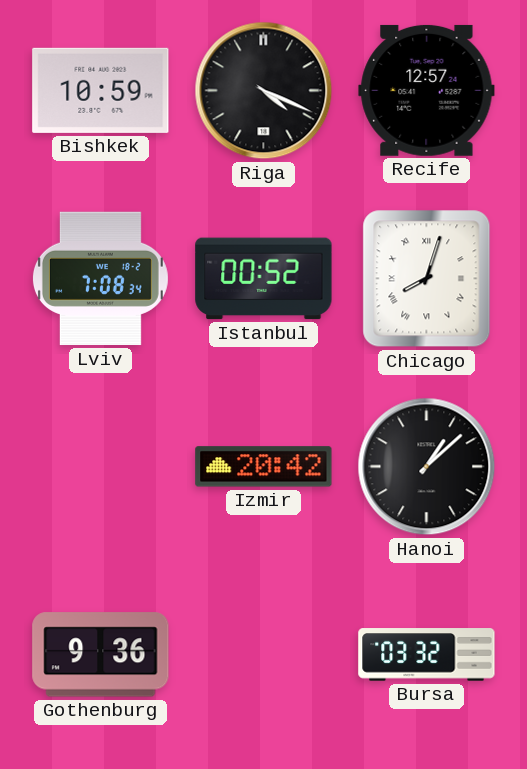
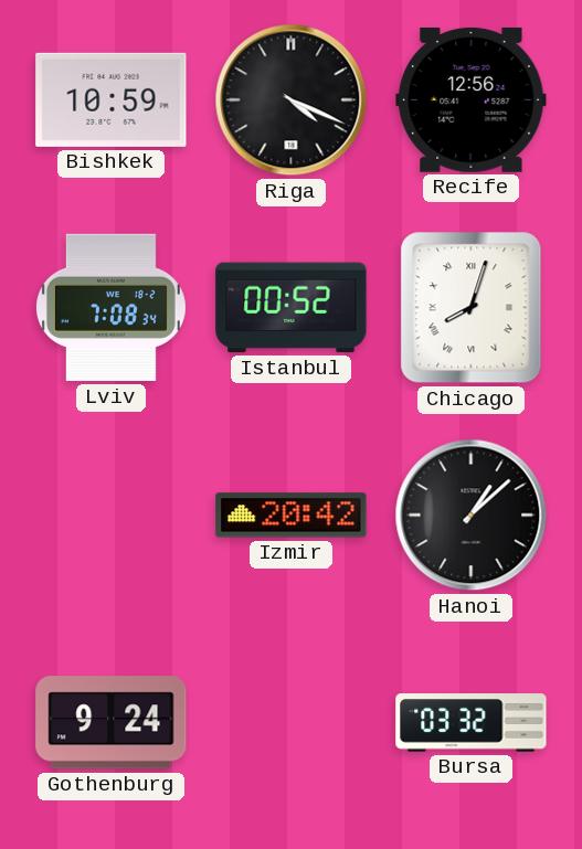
Recife: 12:57 -> 12:56 (472, 99)
Gothenburg: 9:36 -> 9:24 (112, 723)
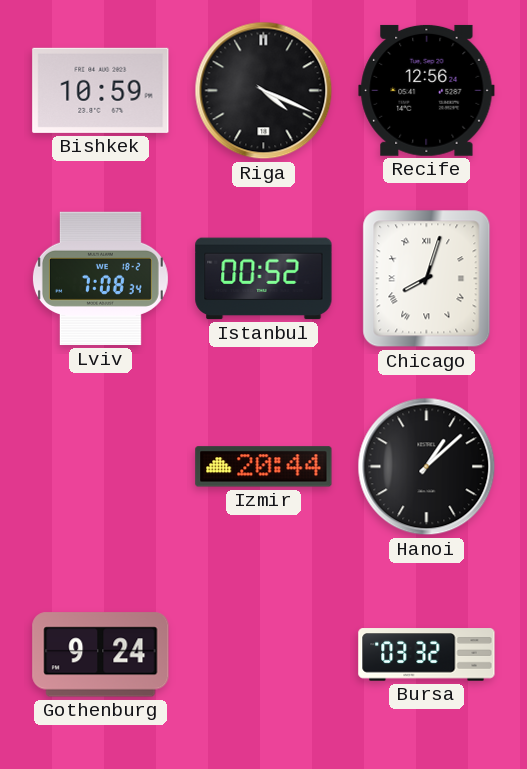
Izmir: 20:42 -> 20:44 (264, 467)
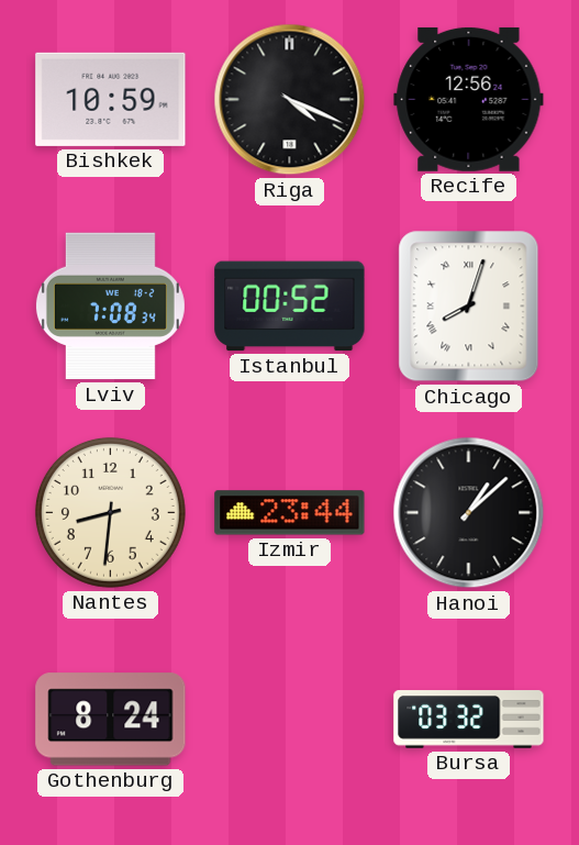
Nantes: none -> 8:31 (110, 512)
Izmir: 20:44 -> 23:44 (290, 513)
Gothenburg: 9:24 -> 8:24 (111, 720)
